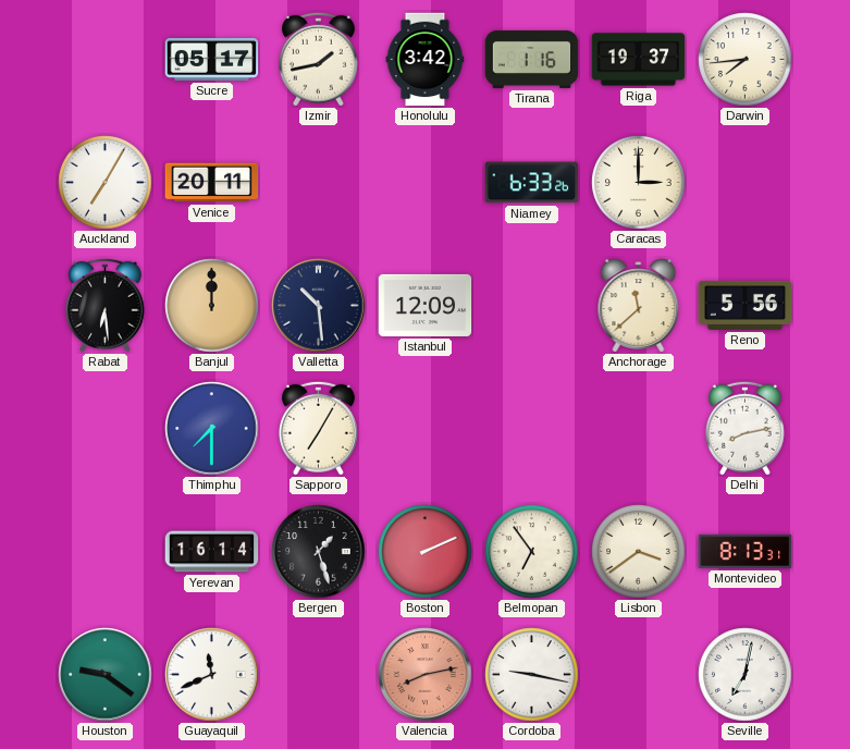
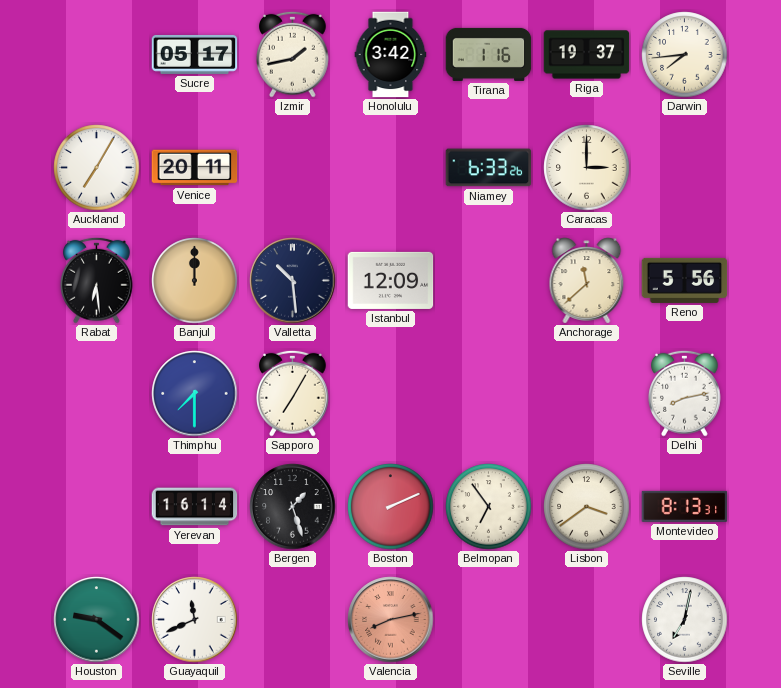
Cordoba: 9:17 -> none (532, 675)
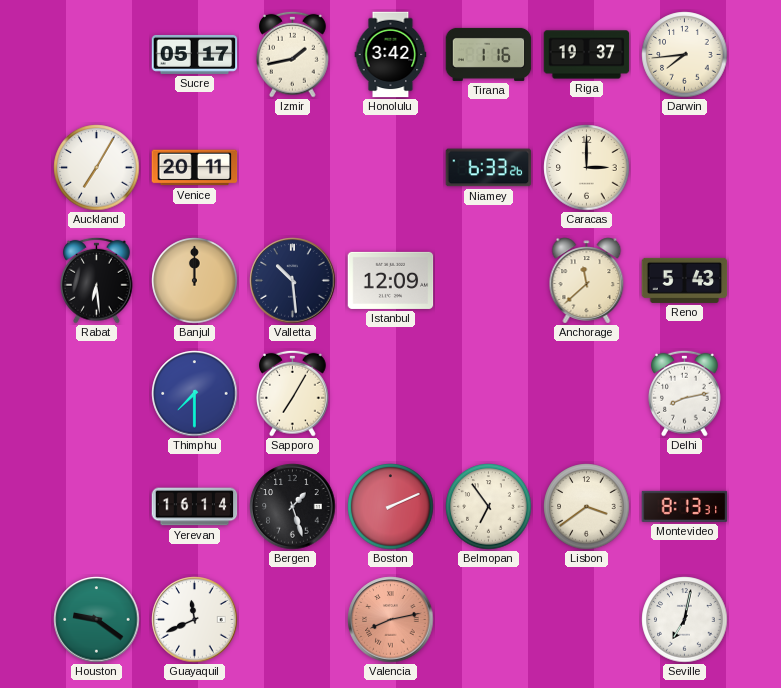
Reno: 5:56 -> 5:43 (685, 280)
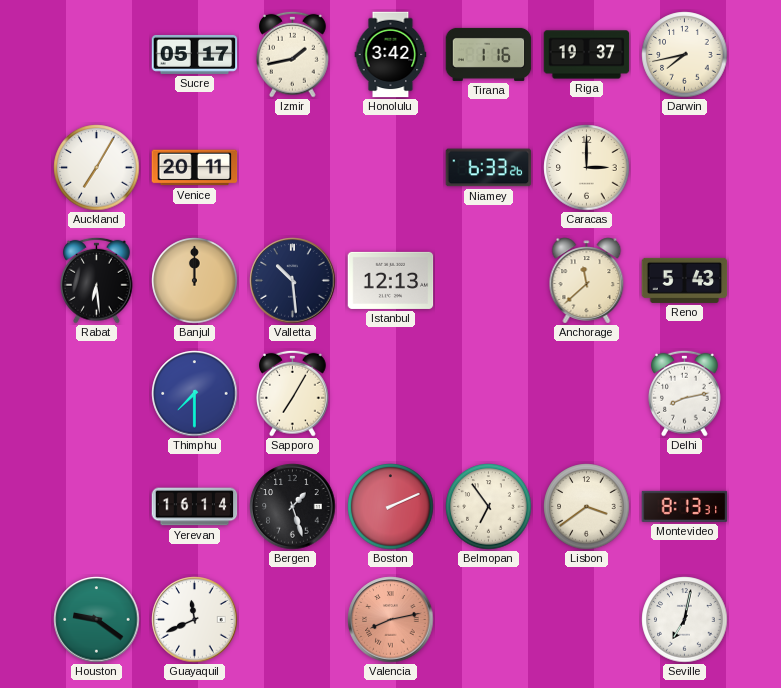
Darwin: 7:44 -> 7:43 (685, 55)
Istanbul: 12:09 -> 12:13 (391, 280)
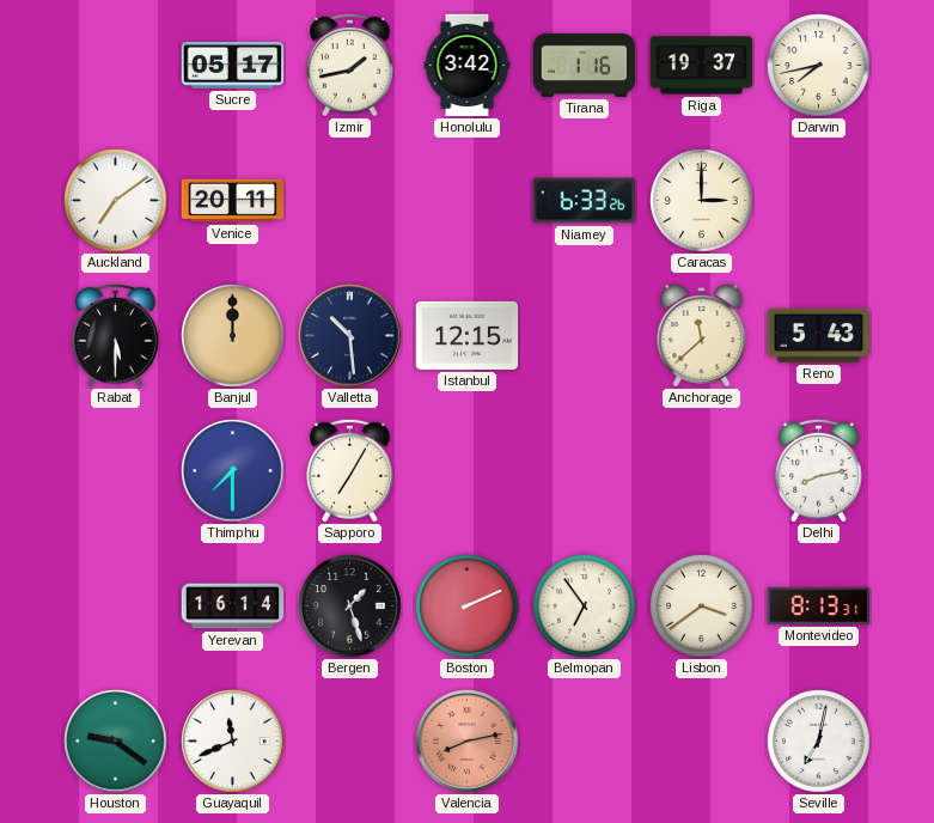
Auckland: 7:05 -> 7:09 (116, 201)
Rabat: 6:29 -> 5:30 (116, 335)
Istanbul: 12:13 -> 12:15 (468, 335)
